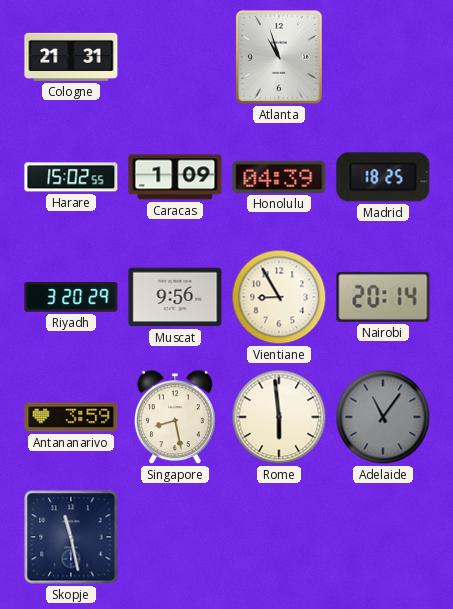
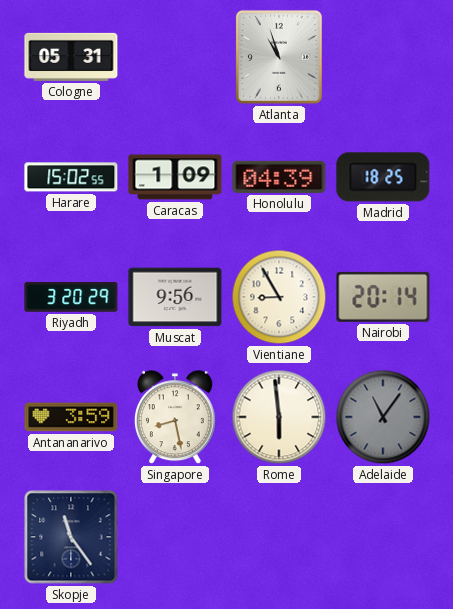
Cologne: 21:31 -> 05:31 (71, 57)
Skopje: 11:28 -> 11:24 (71, 537)
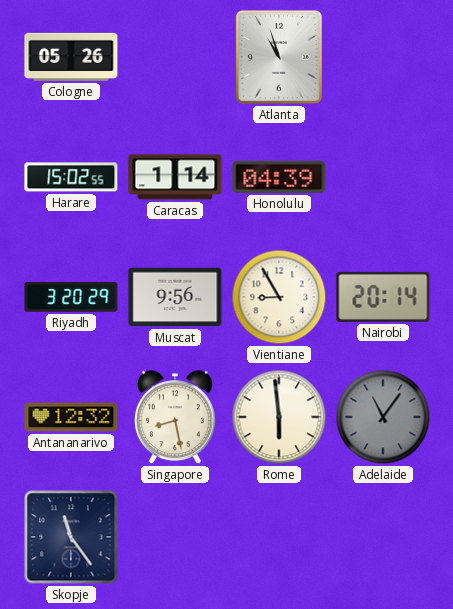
Cologne: 05:31 -> 05:26 (71, 57)
Caracas: 1:09 -> 1:14 (175, 177)
Madrid: 18:25 -> none (383, 177)
Antananarivo: 3:59 -> 12:32 (71, 417)
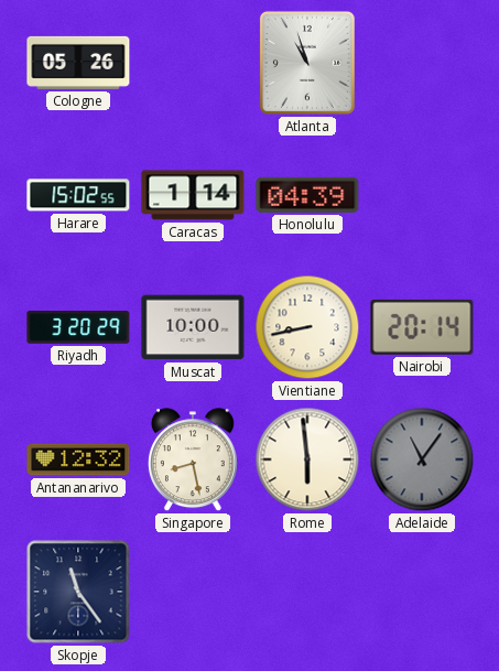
Muscat: 9:56 -> 10:00 (193, 327)
Vientiane: 8:55 -> 8:43 (307, 327)
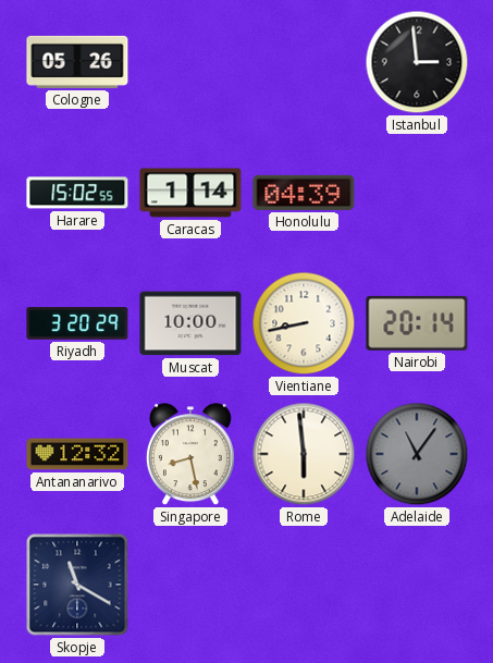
Atlanta: 10:57 -> none (307, 63)
Istanbul: none -> 2:59 (417, 62)
Skopje: 11:24 -> 11:20 (77, 585)
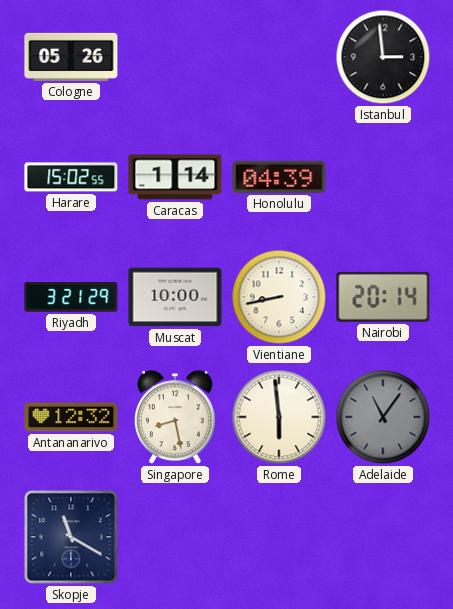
Riyadh: 3:20 -> 3:21 (71, 298)
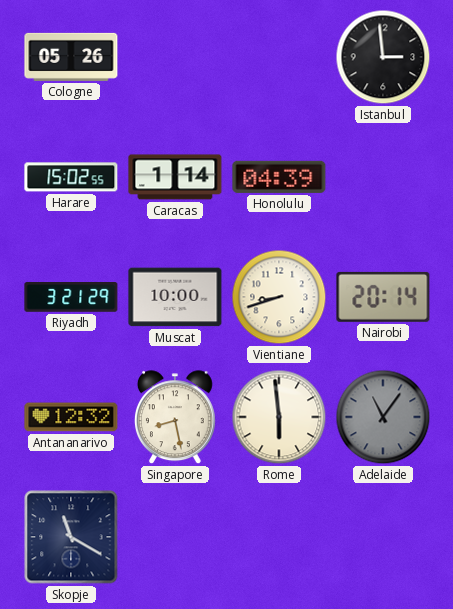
Vientiane: 8:43 -> 8:42 (279, 297)
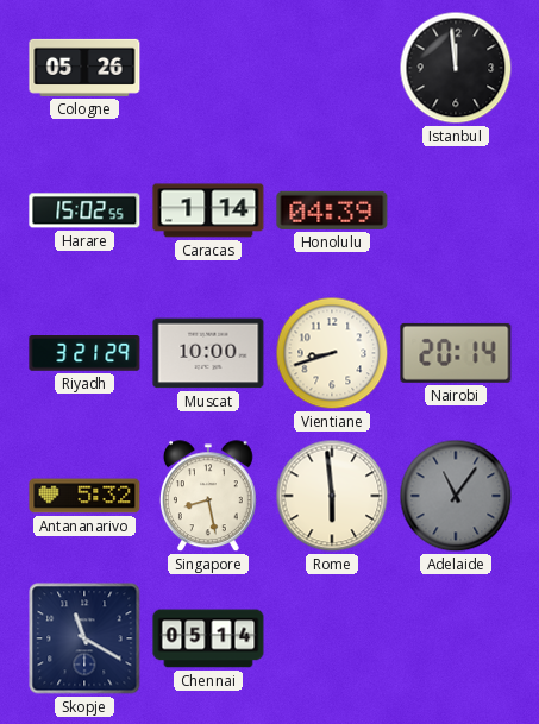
Istanbul: 2:59 -> 11:59 (456, 68)
Antananarivo: 12:32 -> 5:32 (84, 496)
Chennai: none -> 05:14 (208, 638)
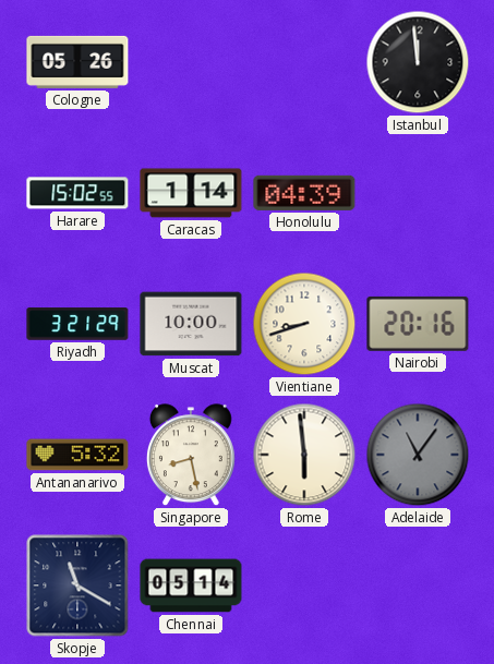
Nairobi: 20:14 -> 20:16 (418, 324)
